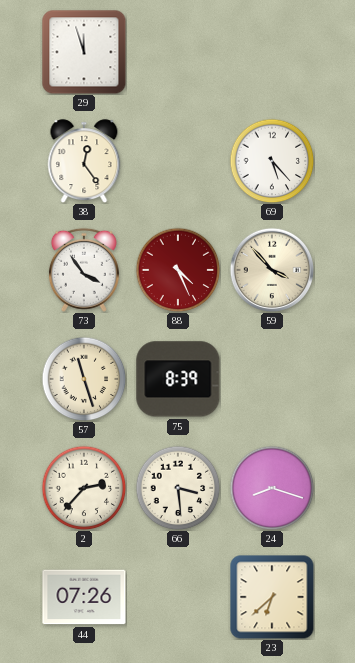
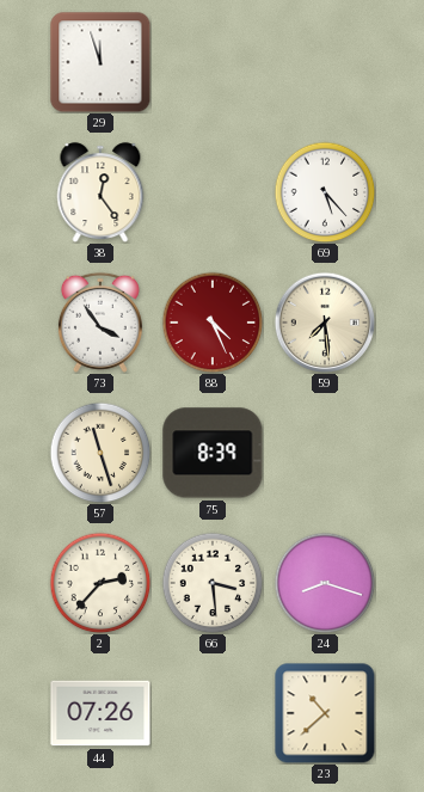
59: 3:53 -> 7:29 (324, 321)
23: 6:38 -> 10:38 (325, 713)
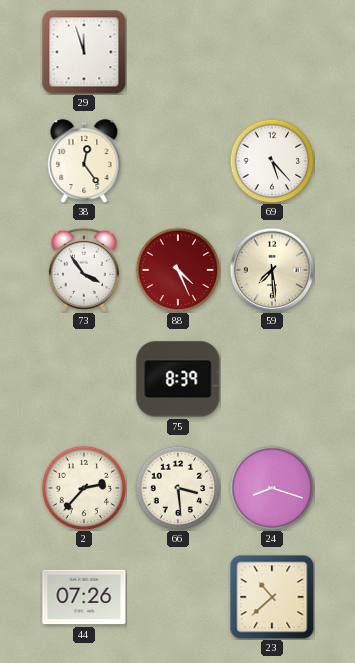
57: 11:27 -> none (100, 453)
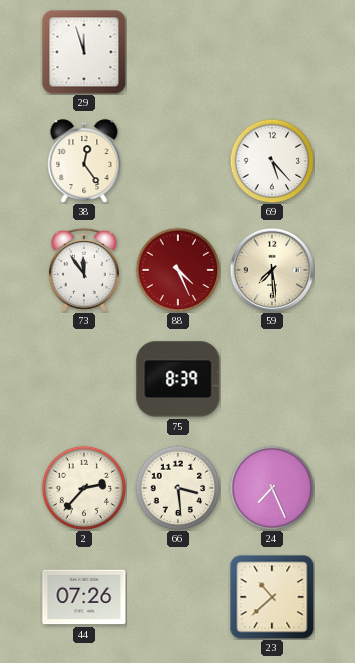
73: 3:54 -> 11:54 (84, 270)
24: 8:18 -> 7:26 (272, 488)
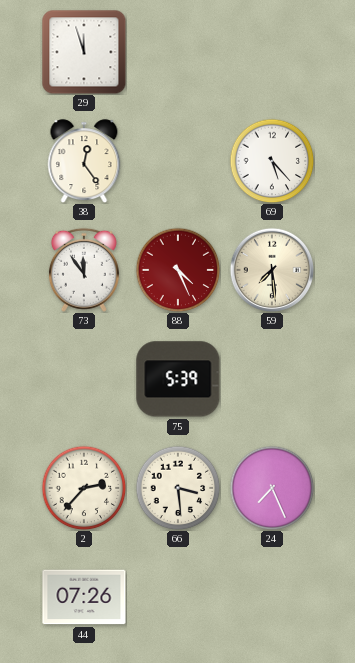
75: 8:39 -> 5:39 (178, 379)
23: 10:38 -> none (272, 597)
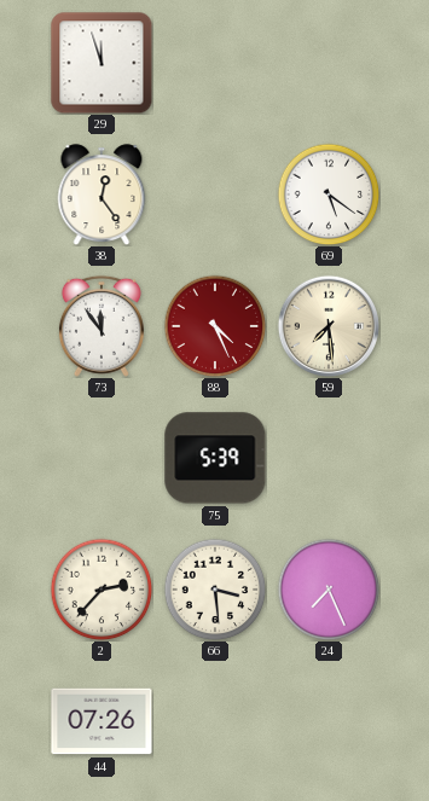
69: 5:23 -> 5:21 (329, 195)
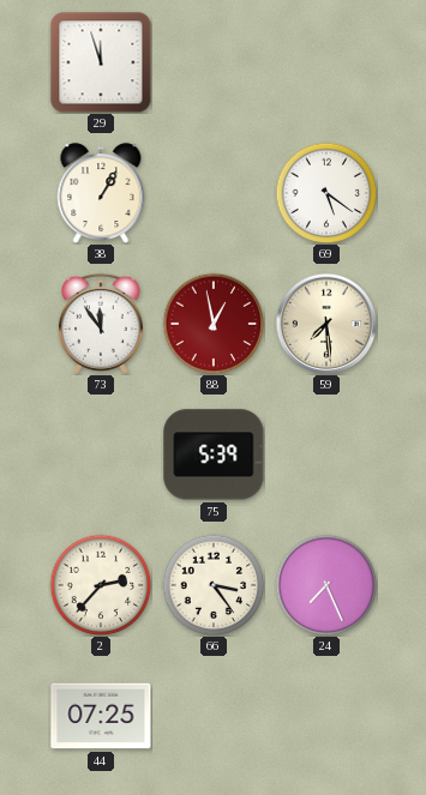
38: 12:24 -> 1:05 (101, 193)
88: 4:26 -> 12:58 (214, 324)
66: 3:29 -> 3:24 (214, 585)
44: 07:26 -> 07:25 (101, 716)
